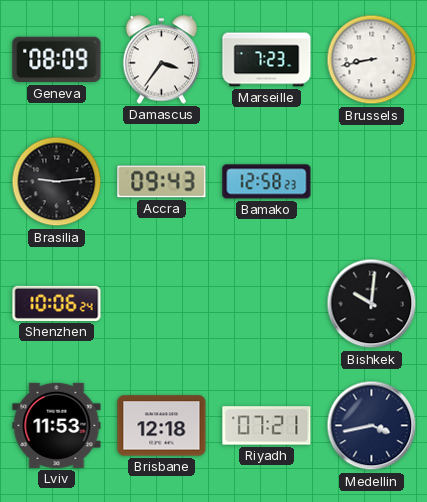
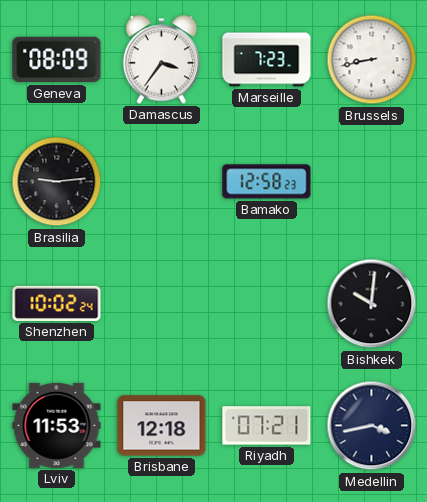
Accra: 09:43 -> none (162, 182)
Shenzhen: 10:06 -> 10:02 (57, 303)
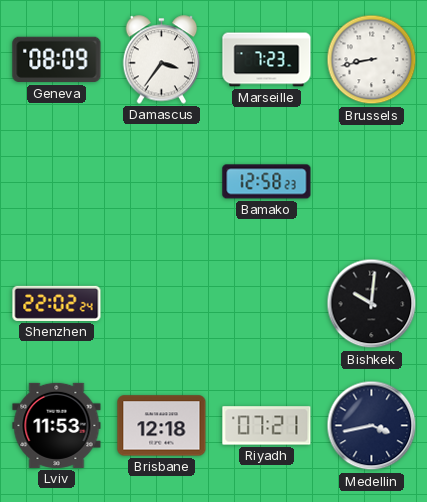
Brasilia: 9:14 -> none (57, 182)
Shenzhen: 10:02 -> 22:02 (57, 303)
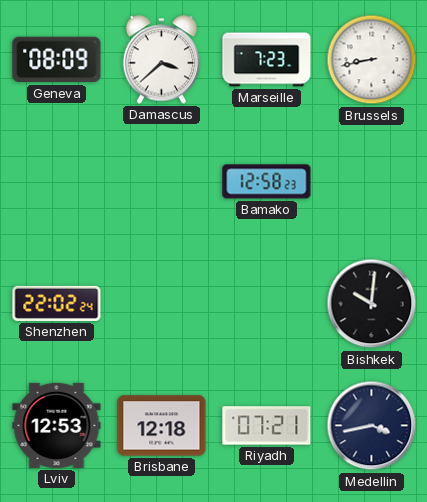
Damascus: 3:36 -> 3:38 (162, 60)
Lviv: 11:53 -> 12:53 (57, 425)
